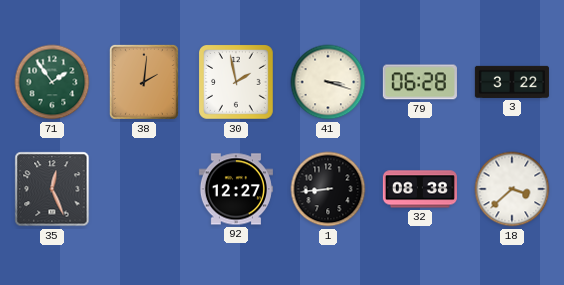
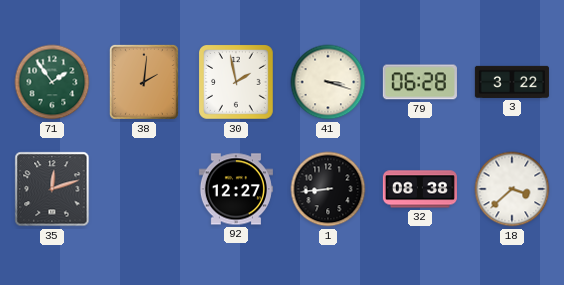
35: 12:26 -> 12:12 (52, 189)
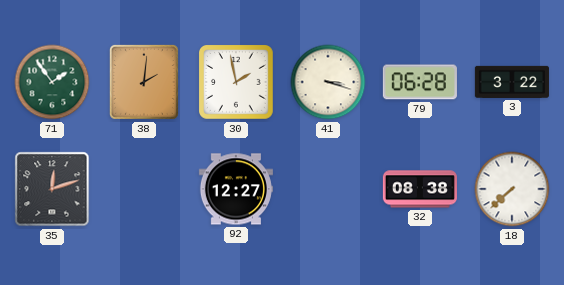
1: 8:44 -> none (328, 189)
18: 3:38 -> 7:38 (512, 189)
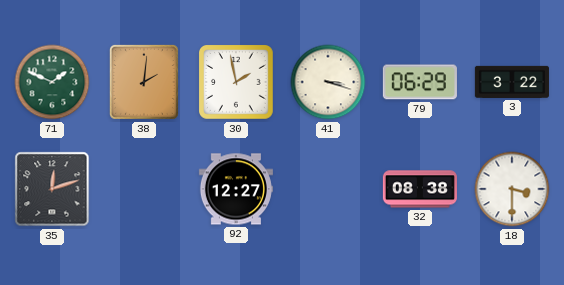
71: 1:54 -> 1:49 (52, 82)
79: 06:28 -> 06:29 (420, 82)
18: 7:38 -> 3:30 (512, 189)
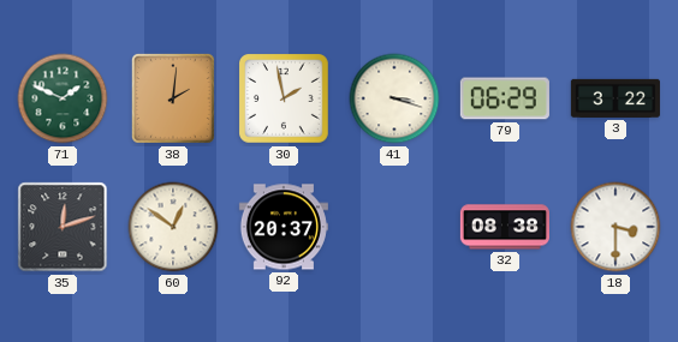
60: none -> 12:51 (173, 227)
92: 12:27 -> 20:37 (284, 227)
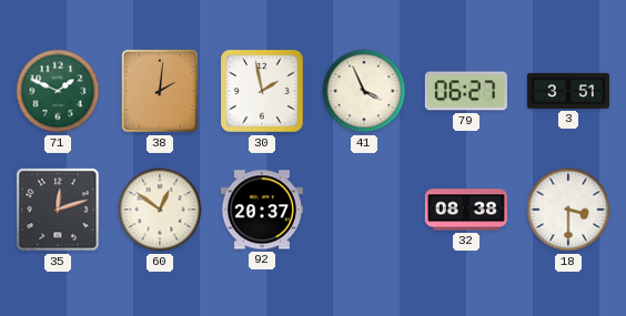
41: 3:18 -> 3:56 (364, 91)
79: 06:29 -> 06:27 (466, 91)
3: 3:22 -> 3:51 (568, 91)
